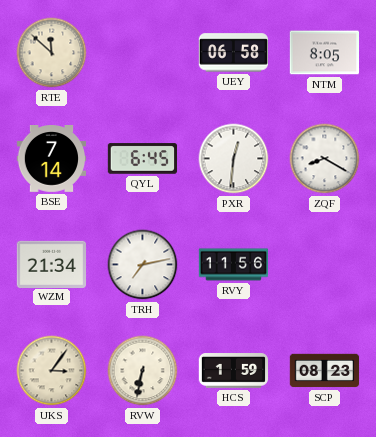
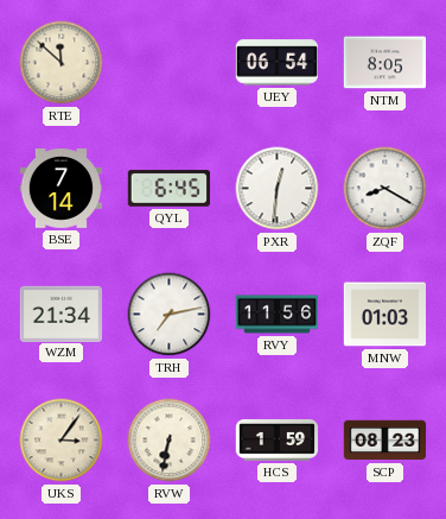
UEY: 06:58 -> 06:54 (276, 63)
MNW: none -> 01:03 (386, 315)
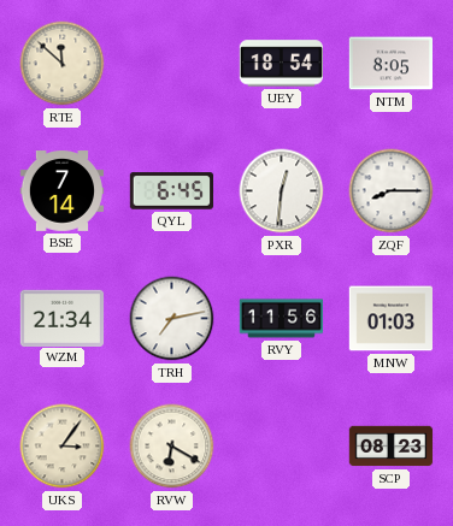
UEY: 06:54 -> 18:54 (281, 64)
ZQF: 8:20 -> 8:15 (392, 191)
RVW: 6:32 -> 6:20 (172, 447)
HCS: 1:59 -> none (278, 441)
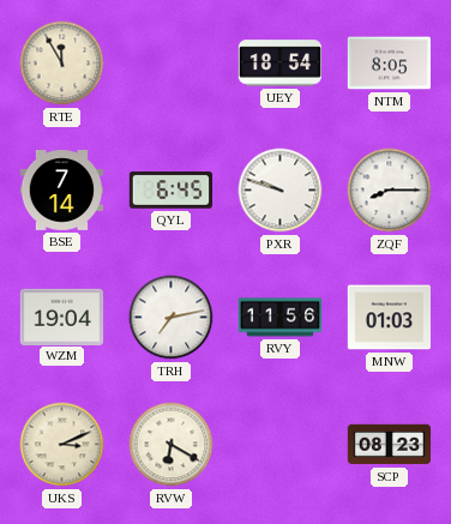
RTE: 11:52 -> 11:55 (62, 64)
PXR: 12:31 -> 9:48 (281, 191)
WZM: 21:34 -> 19:04 (62, 317)
UKS: 3:06 -> 3:11 (62, 445)
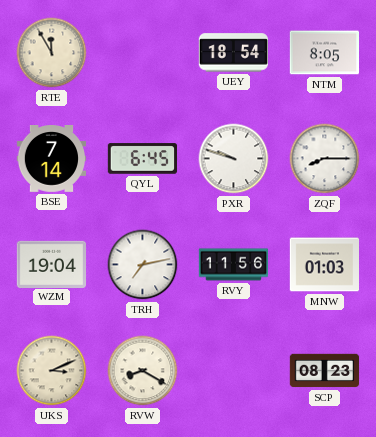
RVW: 6:20 -> 8:20 (143, 371)
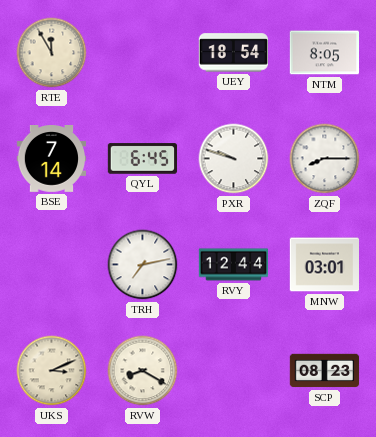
WZM: 19:04 -> none (52, 264)
RVY: 11:56 -> 12:44 (234, 265)
MNW: 01:03 -> 03:01 (325, 265)
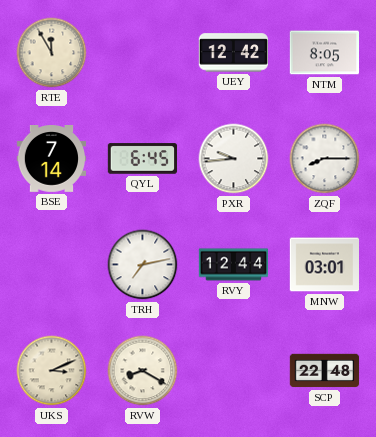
UEY: 18:54 -> 12:42 (233, 53)
PXR: 9:48 -> 9:44 (234, 159)
SCP: 08:23 -> 22:48 (325, 371)
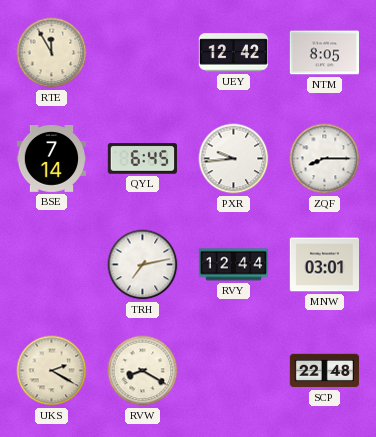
UKS: 3:11 -> 2:20 (52, 371)
